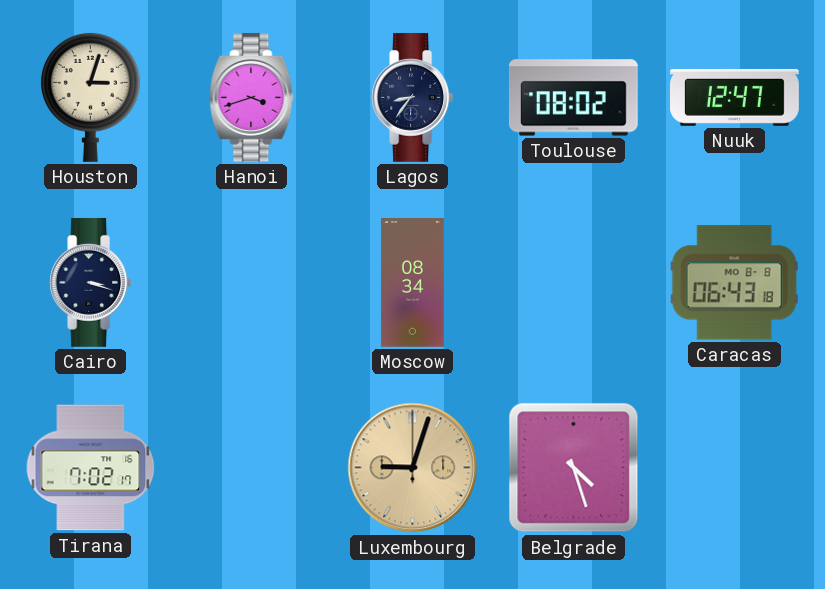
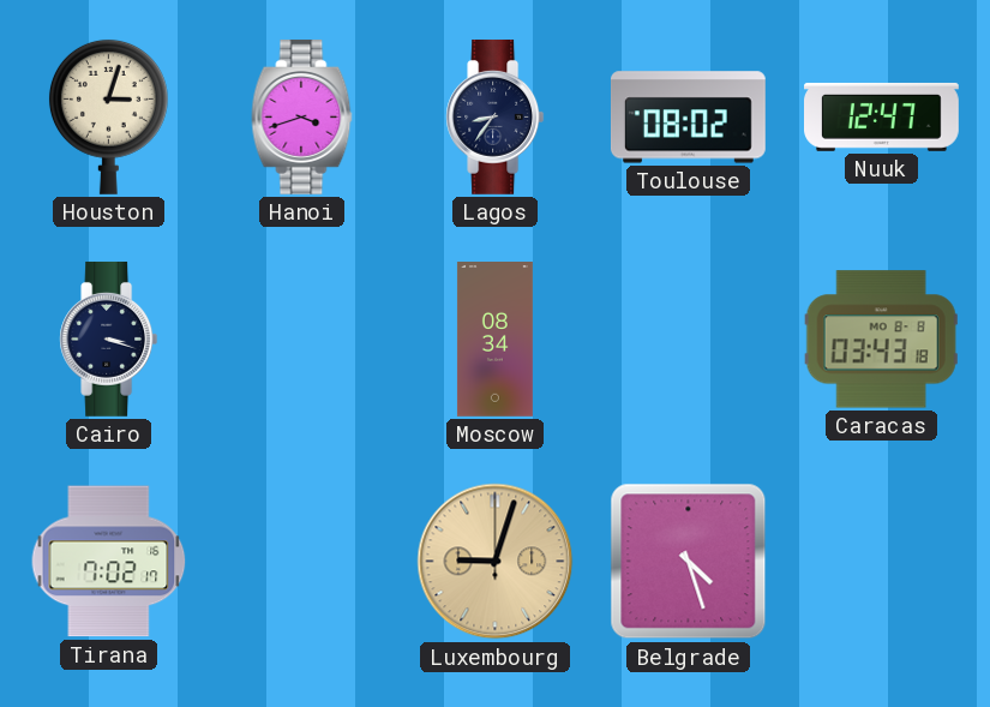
Caracas: 06:43 -> 03:43 (881, 340)
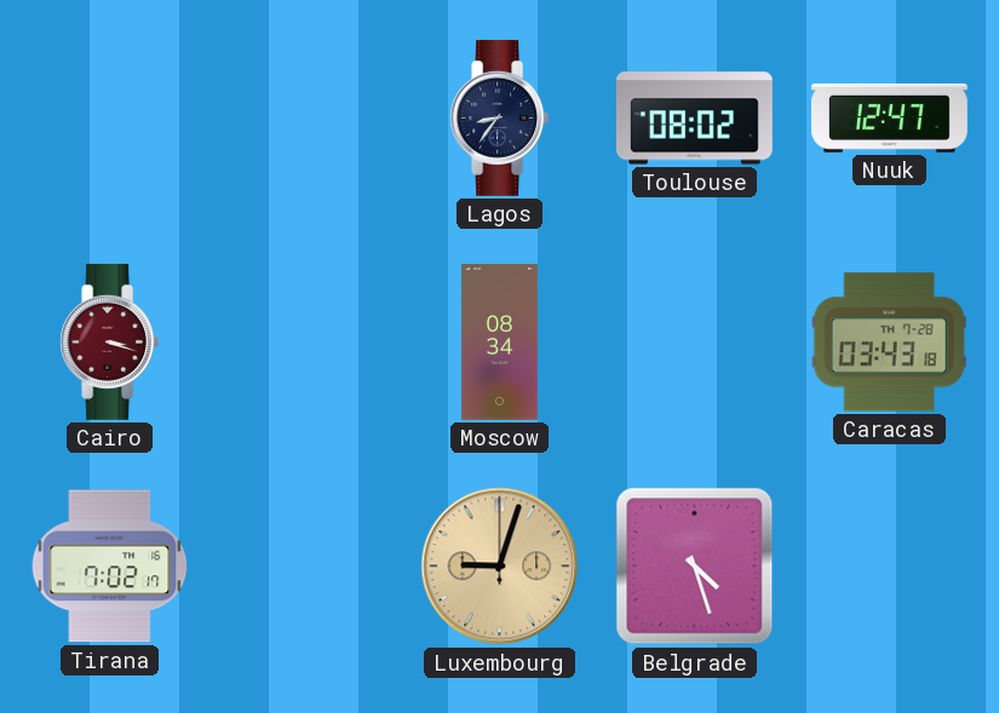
Houston: 3:03 -> none (108, 116)
Hanoi: 3:42 -> none (302, 116)
Cairo dial: navy -> burgundy (110, 341)
Caracas date: MO 8-8 -> TH 7-28 (889, 343)
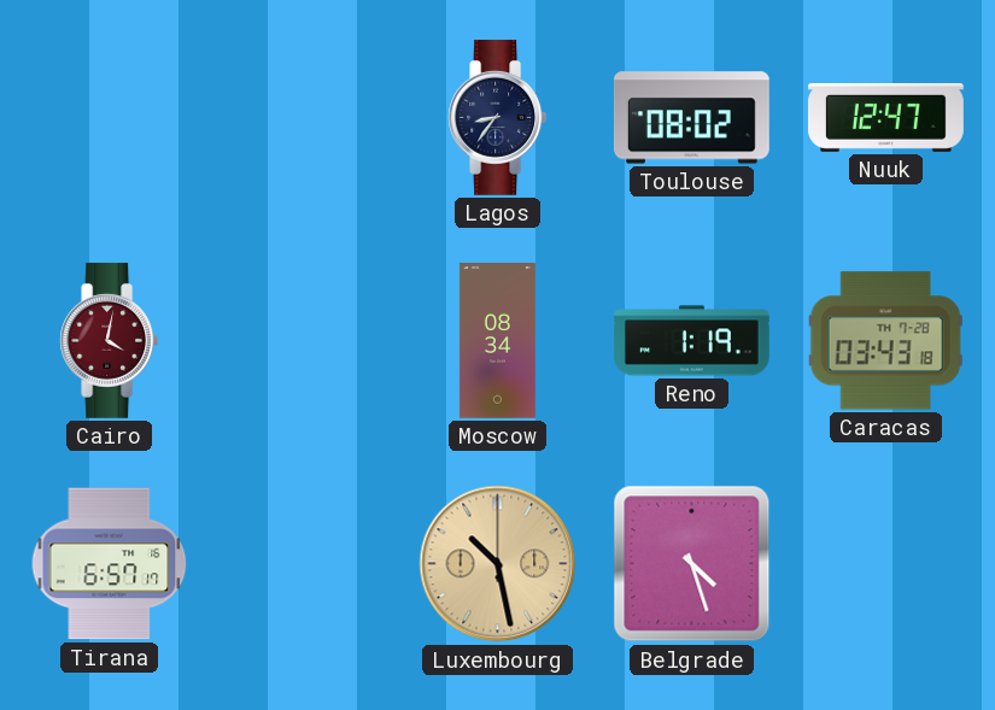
Cairo: 3:18 -> 4:02 (110, 340)
Reno: none -> 1:19 (691, 341)
Tirana: 7:02 -> 6:57 (110, 564)
Luxembourg: 9:03 -> 10:28 (498, 564)
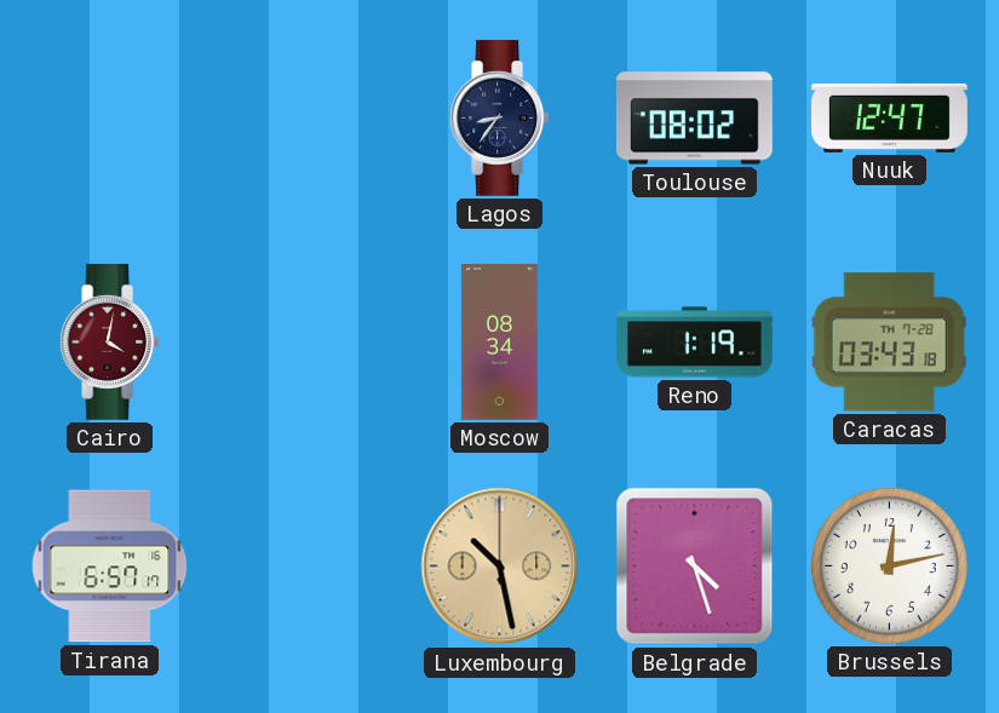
Brussels: none -> 12:13 (889, 565)
